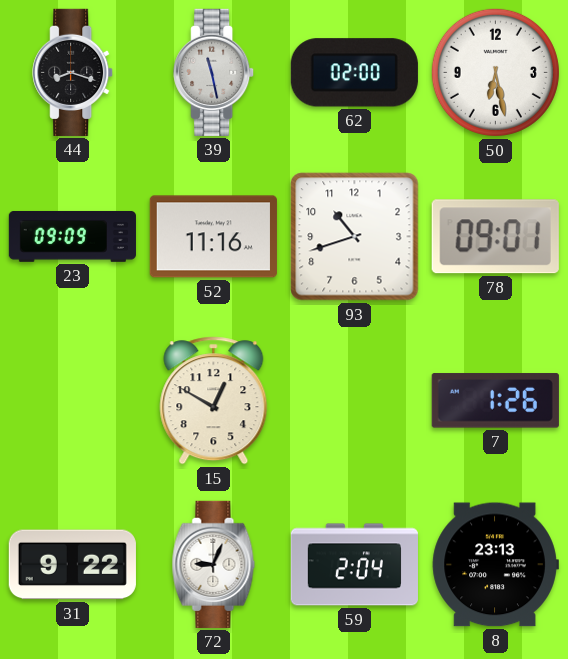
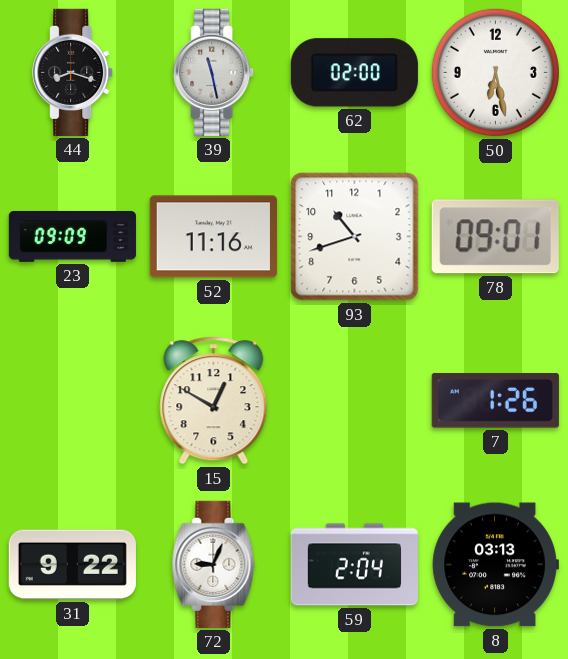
8: 23:13 -> 03:13 (495, 565)
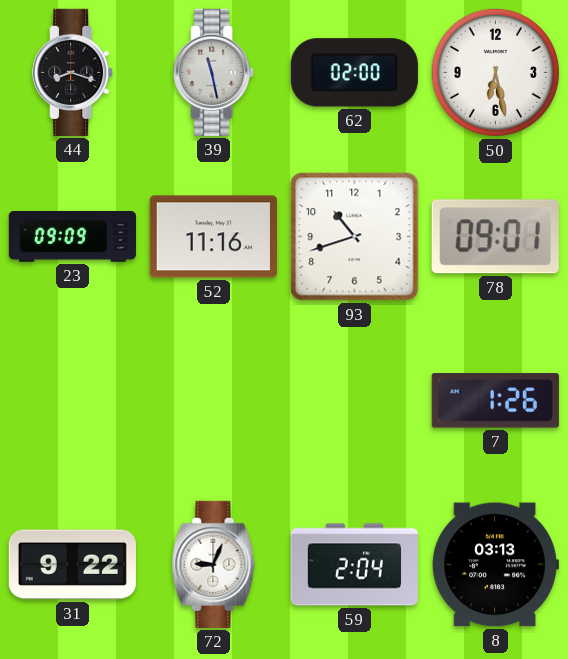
15: 12:50 -> none (214, 401)
